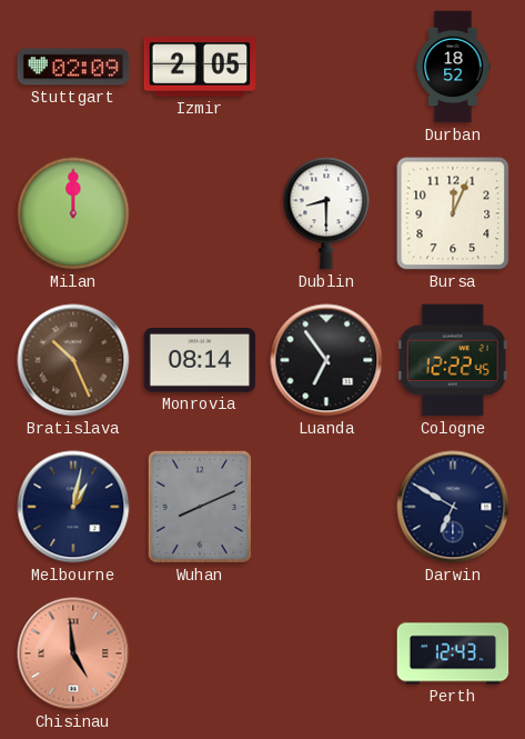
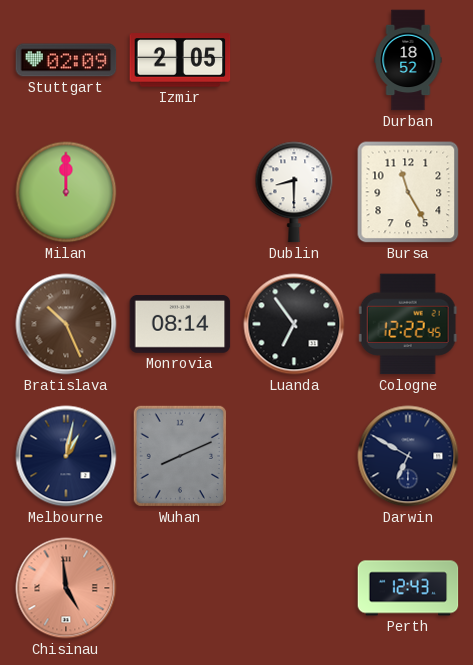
Bursa: 12:04 -> 11:25 (408, 192)
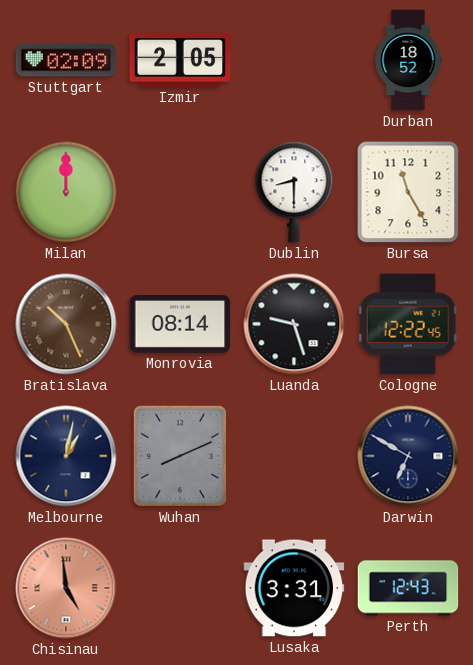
Luanda: 6:54 -> 9:27 (294, 324)
Lusaka: none -> 3:31 (294, 588)
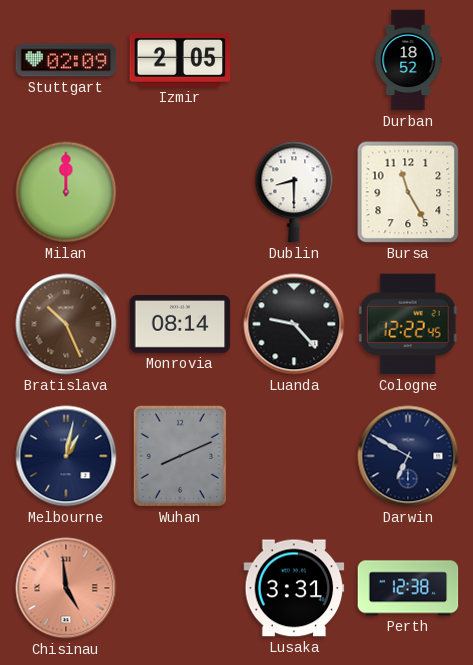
Luanda: 9:27 -> 9:23 (294, 324)
Perth: 12:43 -> 12:38 (408, 588)
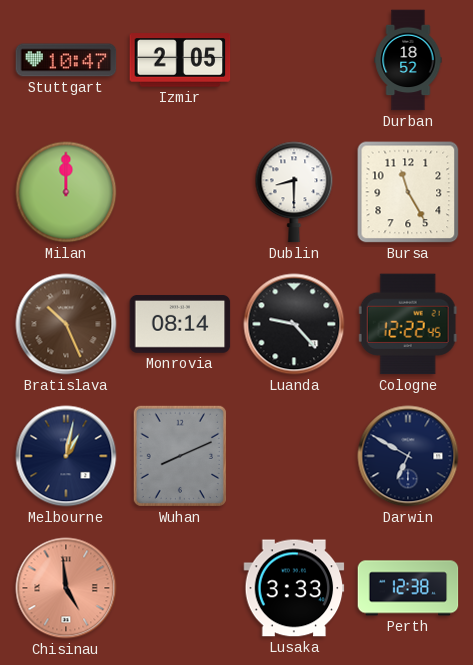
Stuttgart: 02:09 -> 10:47 (66, 60)
Lusaka: 3:31 -> 3:33 (294, 588)
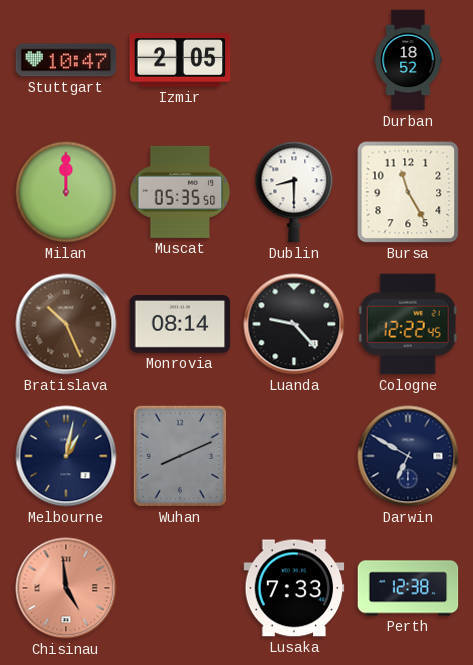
Muscat: none -> 05:35 (180, 192)
Lusaka: 3:33 -> 7:33 (294, 588)
